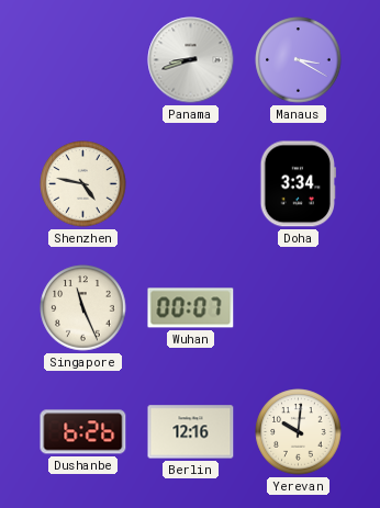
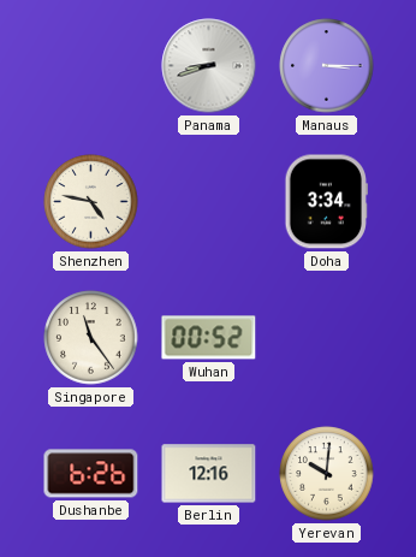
Manaus: 3:20 -> 3:15 (327, 66)
Singapore: 11:26 -> 11:24 (91, 338)
Wuhan: 00:07 -> 00:52 (209, 338)
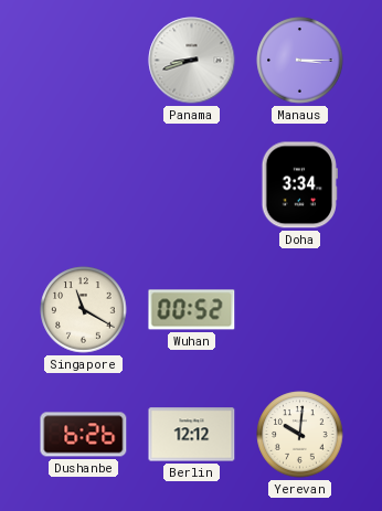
Shenzhen: 4:47 -> none (91, 202)
Singapore: 11:24 -> 11:20 (84, 310)
Berlin: 12:16 -> 12:12 (192, 435)
